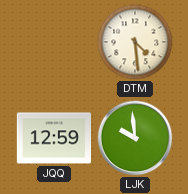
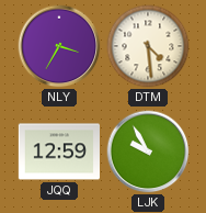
NLY: none -> 3:35 (59, 46)
LJK: 9:59 -> 9:55 (148, 152)
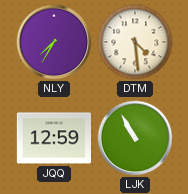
NLY: 3:35 -> 7:35 (54, 42)
LJK: 9:55 -> 10:55 (135, 138)
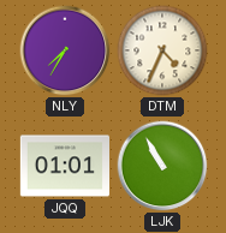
DTM: 4:29 -> 4:34 (162, 50)
JQQ: 12:59 -> 01:01 (64, 166)
